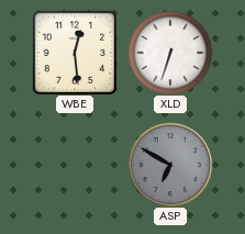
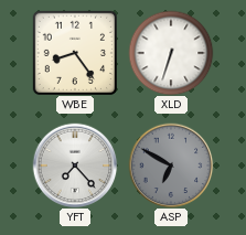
WBE: 12:29 -> 8:24 (75, 53)
YFT: none -> 7:23 (75, 165)
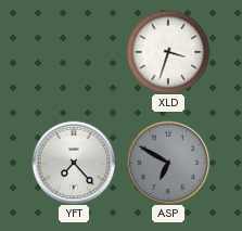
WBE: 8:24 -> none (75, 53)
XLD: 6:33 -> 3:33 (168, 52)
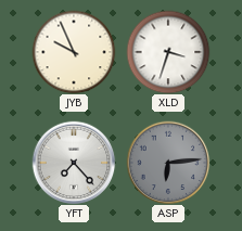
JYB: none -> 9:56 (74, 52)
ASP: 6:50 -> 6:14 (168, 163)
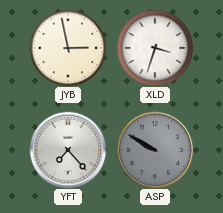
JYB: 9:56 -> 2:58 (68, 48)
ASP: 6:14 -> 9:50 (155, 150)
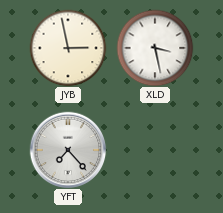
XLD: 3:33 -> 3:28 (155, 48)
ASP: 9:50 -> none (155, 150)
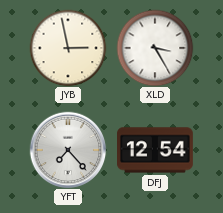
XLD: 3:28 -> 3:25 (155, 48)
DFJ: none -> 12:54 (156, 150)
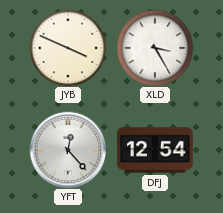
JYB: 2:58 -> 3:49 (68, 48)
YFT: 7:23 -> 12:23 (68, 150)
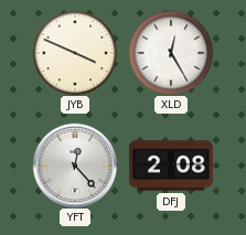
XLD: 3:25 -> 12:25 (171, 53)
DFJ: 12:54 -> 2:08 (172, 165)
